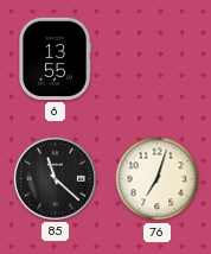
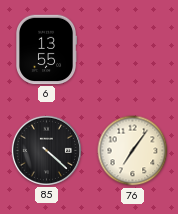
85: 11:22 -> 4:22 (46, 150)
76: 7:03 -> 7:06 (133, 151)
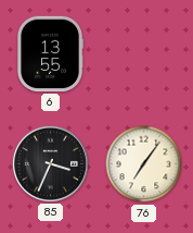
85: 4:22 -> 3:34 (50, 163)
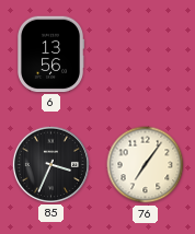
6: 13:55 -> 13:56 (50, 55)
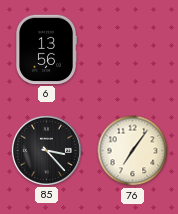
85: 3:34 -> 3:23 (46, 150)
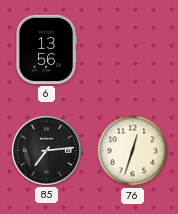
85: 3:23 -> 7:14 (46, 150)
76: 7:06 -> 12:33 (133, 151)
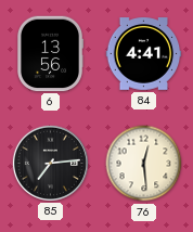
84: none -> 4:41 (144, 54)
76: 12:33 -> 12:29 (144, 164)
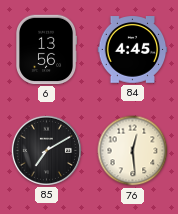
84: 4:41 -> 4:45 (133, 50)
85: 7:14 -> 7:10 (46, 150)
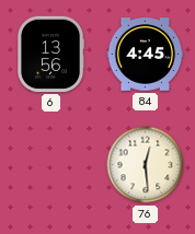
85: 7:10 -> none (46, 150)
